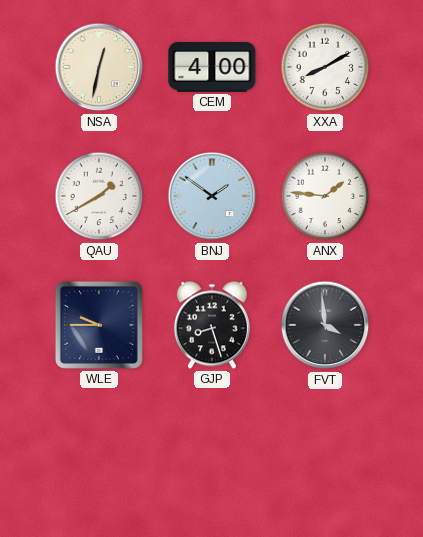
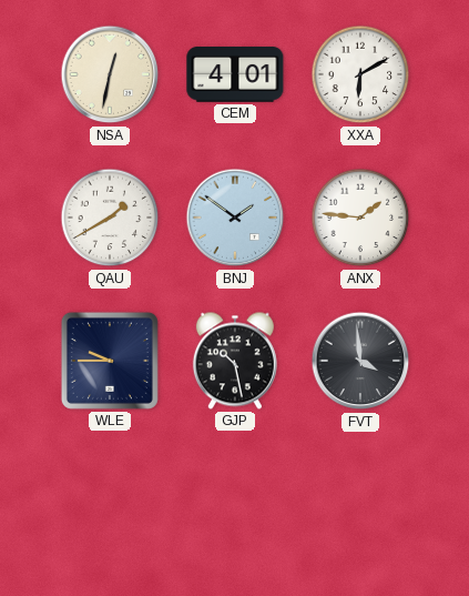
CEM: 4:00 -> 4:01 (235, 75)
XXA: 8:10 -> 6:10 (360, 74)
GJP: 8:27 -> 10:28 (235, 361)
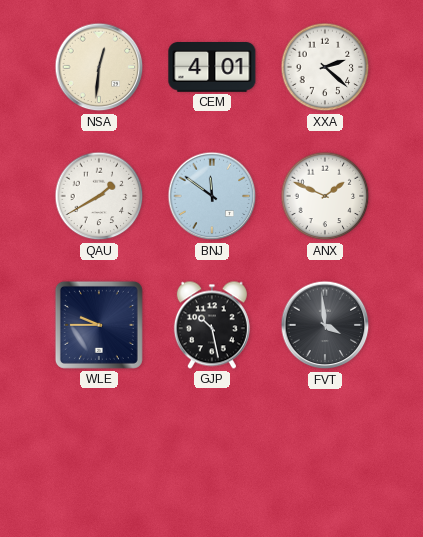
NSA: 12:32 -> 12:31 (99, 67)
XXA: 6:10 -> 2:22 (325, 67)
BNJ: 1:51 -> 11:51 (212, 196)
ANX: 1:46 -> 1:49 (325, 196)
